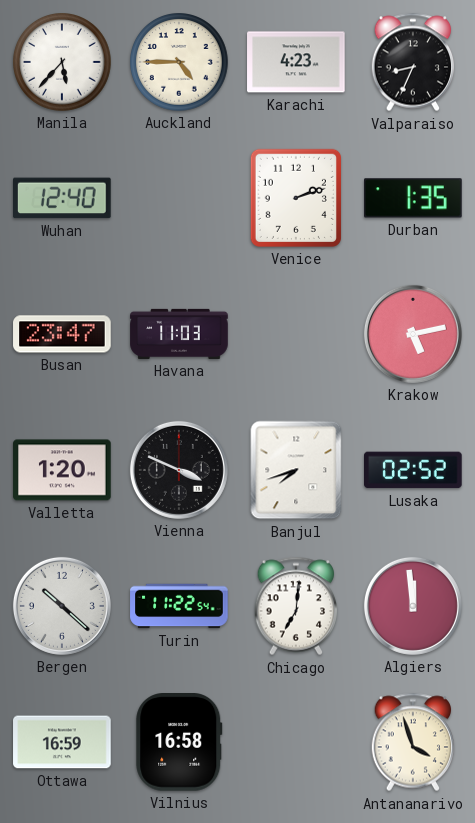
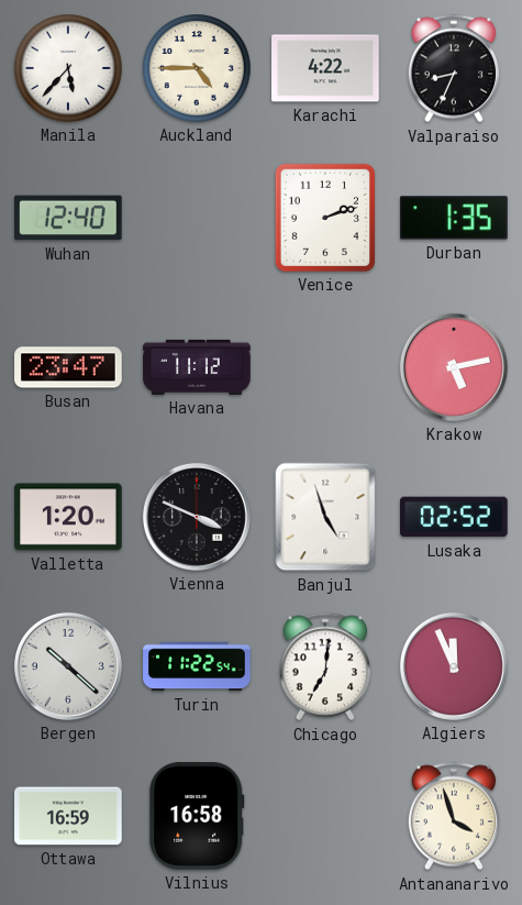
Karachi: 4:23 -> 4:22 (325, 68)
Havana: 11:03 -> 11:12 (197, 367)
Banjul: 7:42 -> 4:57 (325, 517)
Algiers: 11:59 -> 11:56 (454, 666)
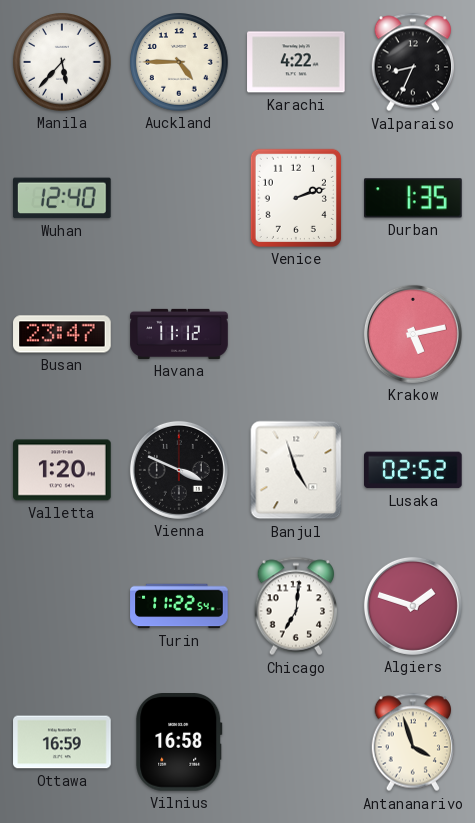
Bergen: 10:22 -> none (68, 666)
Algiers: 11:56 -> 1:48 (413, 606)
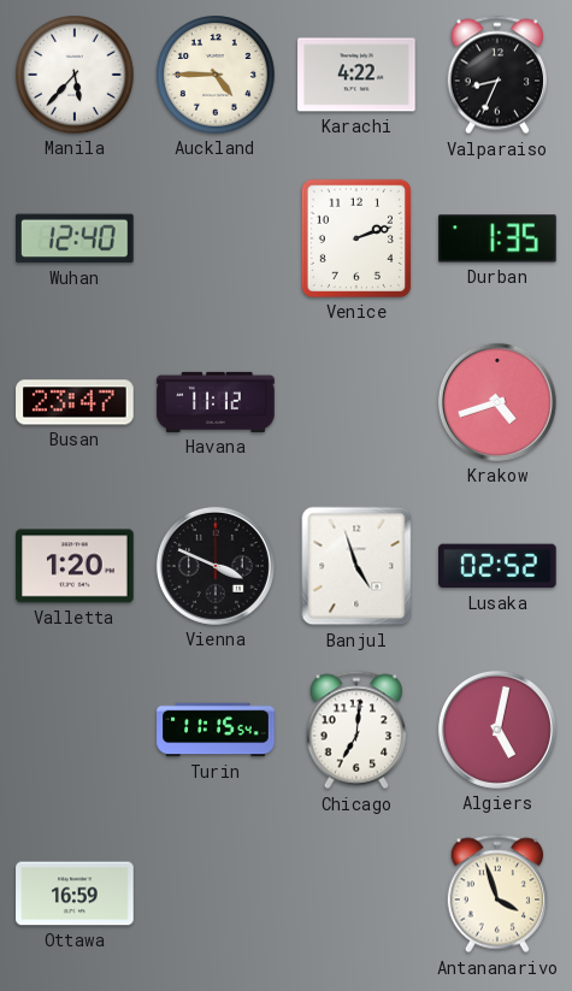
Krakow: 5:13 -> 4:42 (497, 402)
Turin: 11:22 -> 11:15 (216, 730)
Algiers: 1:48 -> 5:02 (497, 730)
Vilnius: 16:58 -> none (179, 743)
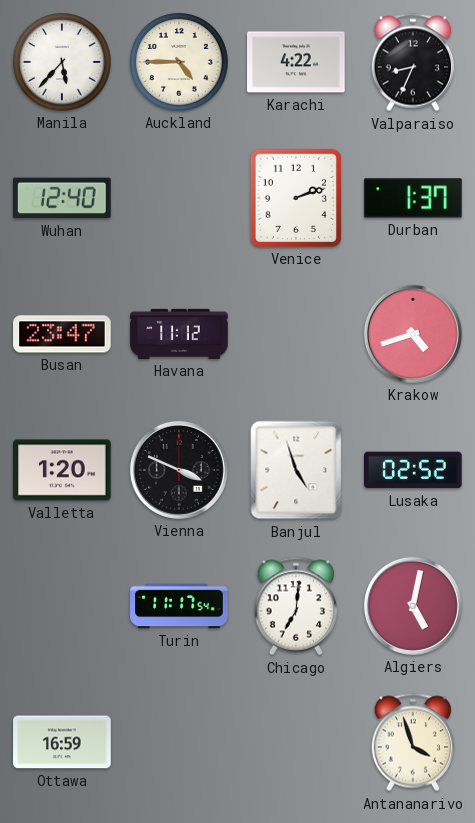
Durban: 1:35 -> 1:37 (413, 198)
Turin: 11:15 -> 11:17 (179, 606)
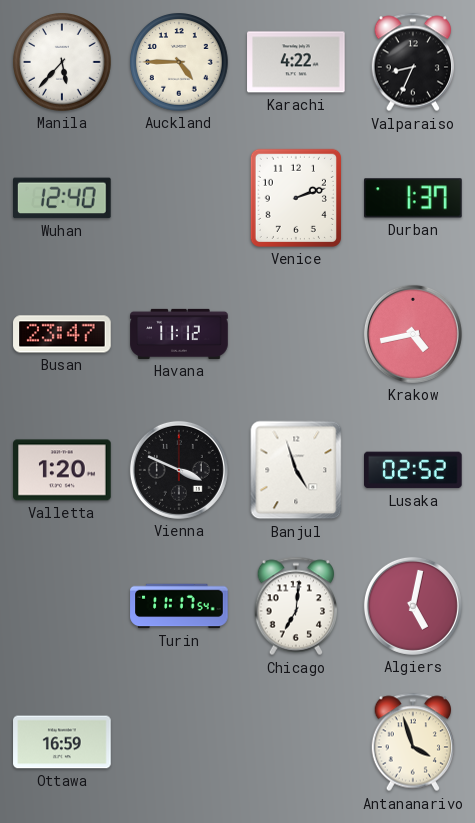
Krakow: 4:42 -> 4:43 (413, 334)
